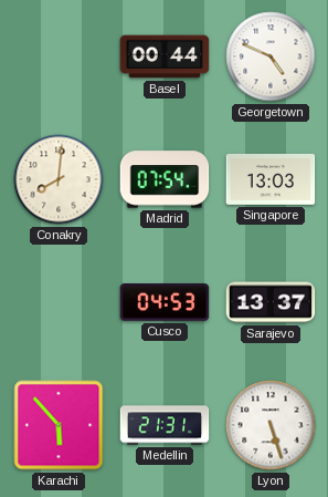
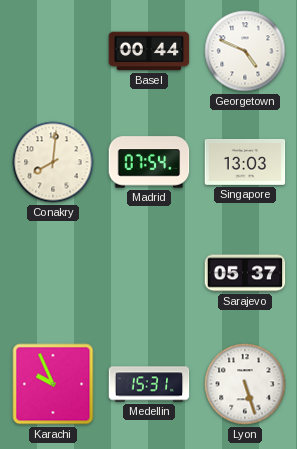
Cusco: 04:53 -> none (165, 302)
Sarajevo: 13:37 -> 05:37 (245, 273)
Karachi: 5:53 -> 9:56 (53, 384)
Medellin: 21:31 -> 15:31 (149, 384)
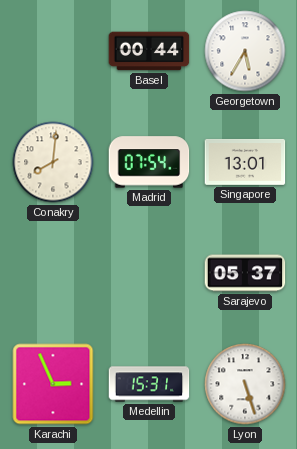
Georgetown: 4:49 -> 5:35 (245, 51)
Singapore: 13:03 -> 13:01 (245, 162)
Karachi: 9:56 -> 2:56 (53, 384)
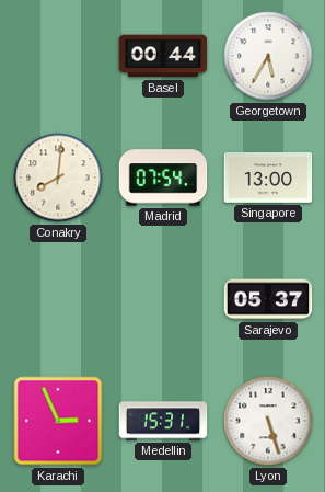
Singapore: 13:01 -> 13:00 (268, 178)
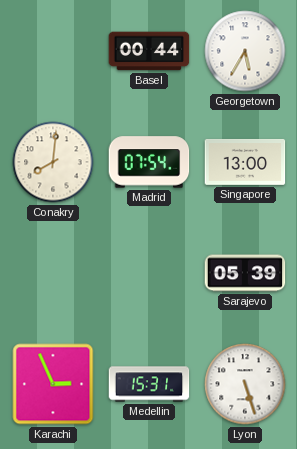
Sarajevo: 05:37 -> 05:39 (245, 273)
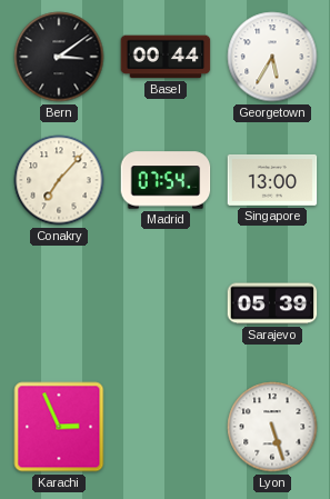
Bern: none -> 3:09 (59, 57)
Conakry: 8:01 -> 7:07 (59, 180)
Medellin: 15:31 -> none (149, 384)
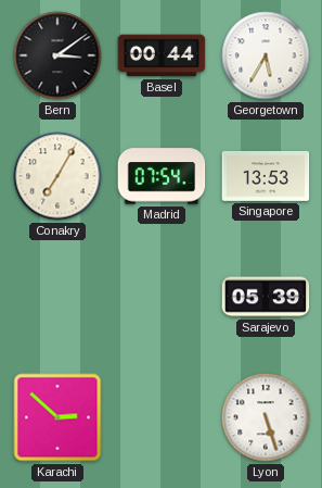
Conakry: 7:07 -> 7:05 (57, 176)
Singapore: 13:00 -> 13:53 (266, 176)
Karachi: 2:56 -> 2:52 (57, 417)
